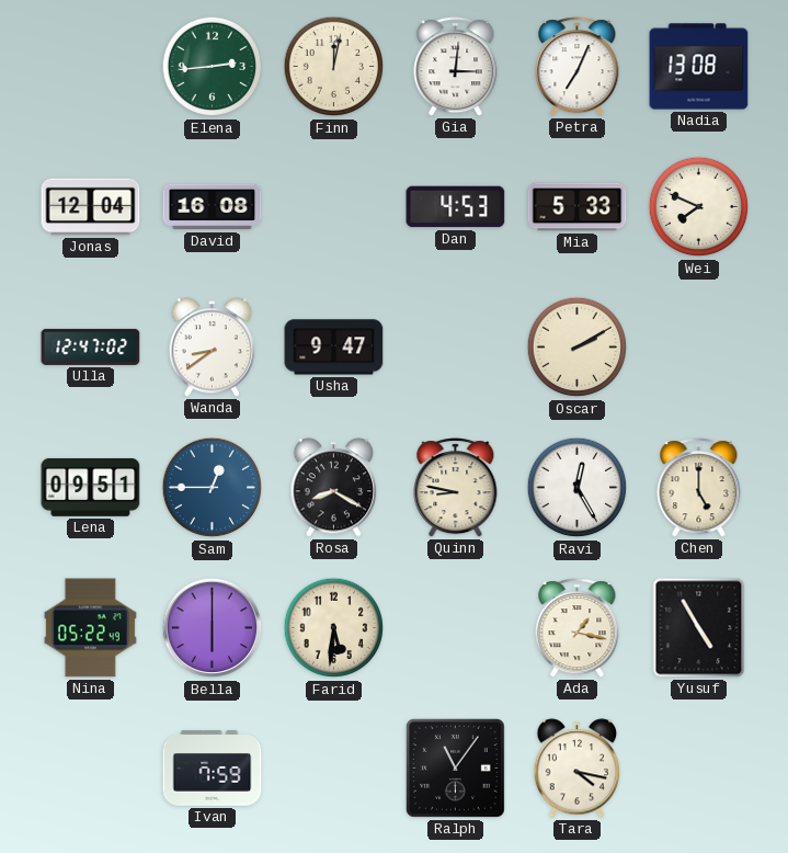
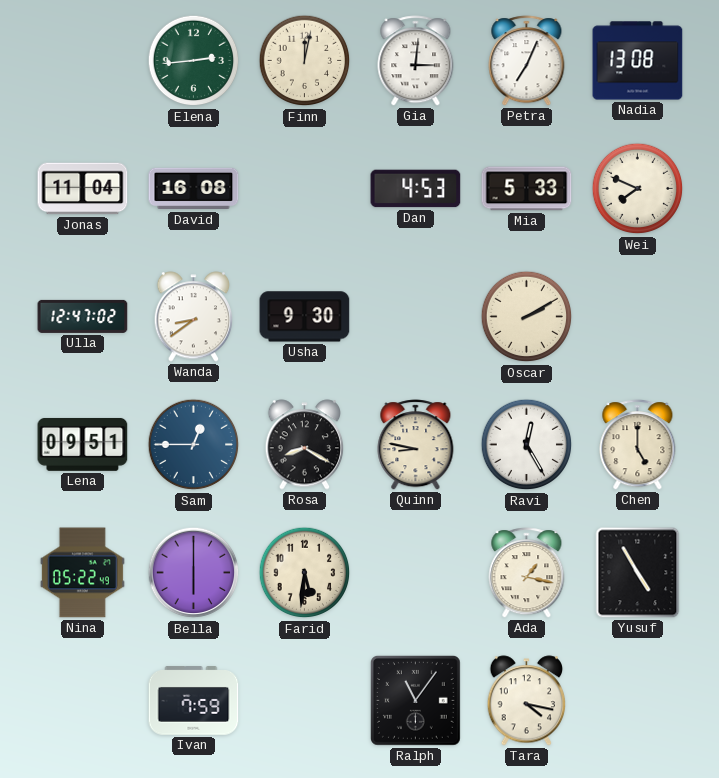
Jonas: 12:04 -> 11:04 (83, 189)
Usha: 9:47 -> 9:30 (305, 317)
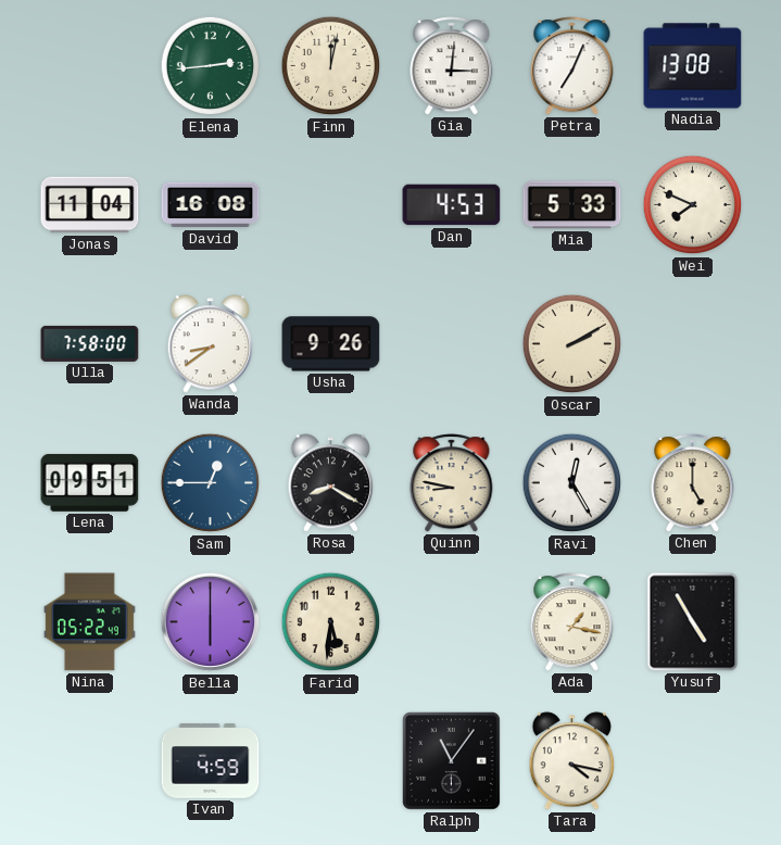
Ulla: 12:47 -> 7:58 (90, 343)
Usha: 9:30 -> 9:26 (331, 344)
Ivan: 7:59 -> 4:59 (211, 761)
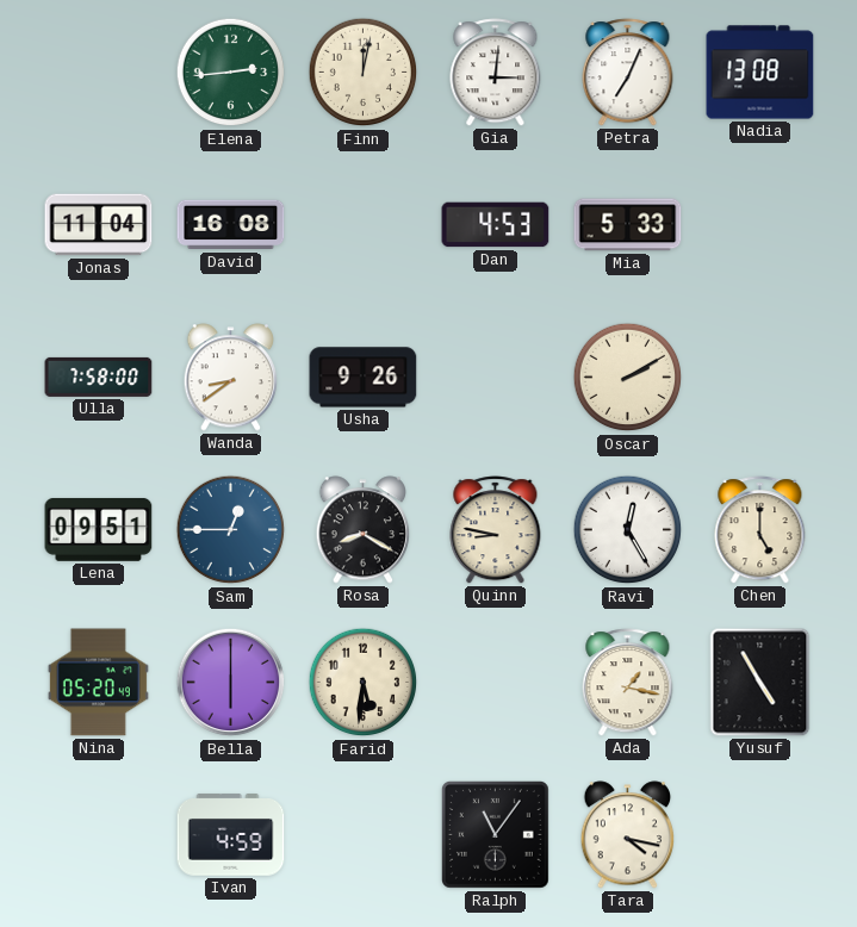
Wei: 7:49 -> none (693, 205)
Nina: 05:22 -> 05:20 (98, 683)
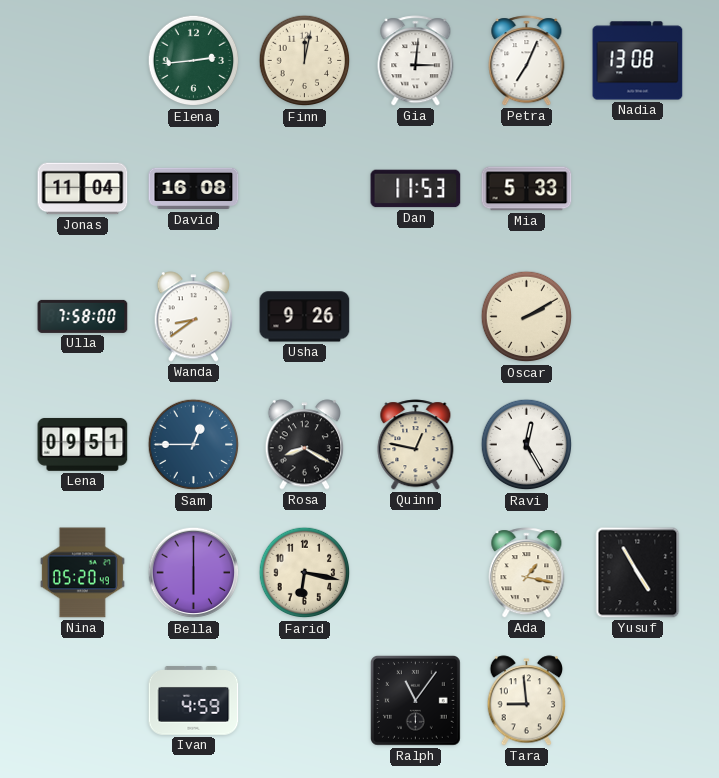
Dan: 4:53 -> 11:53 (416, 189)
Quinn: 8:47 -> 12:47 (416, 445)
Chen: 5:00 -> none (760, 530)
Farid: 5:31 -> 6:17 (305, 573)
Tara: 4:17 -> 8:59 (527, 701)
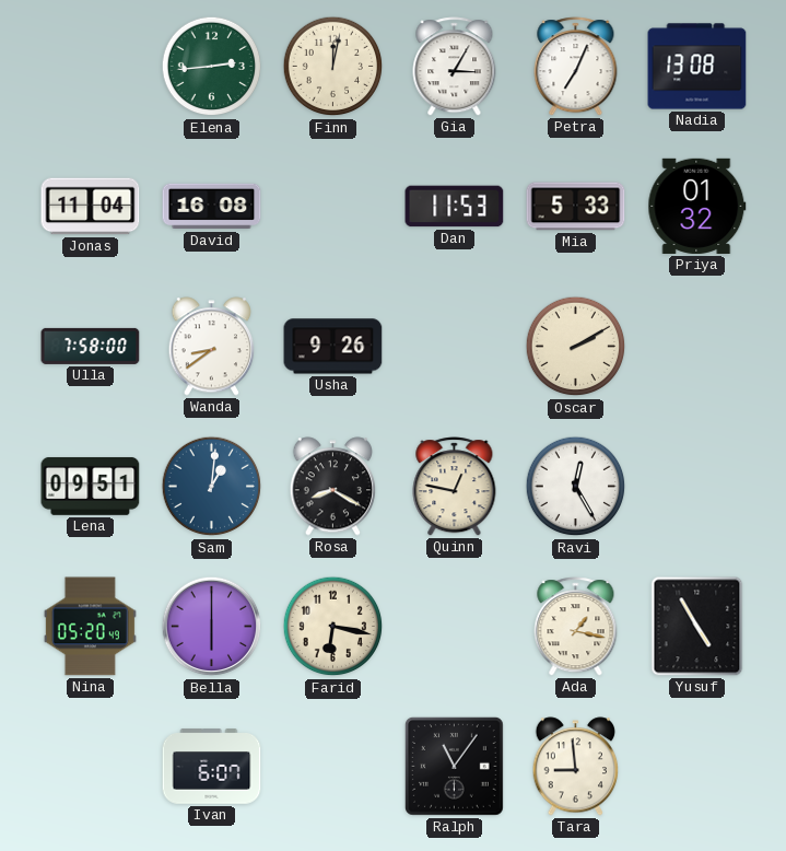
Gia: 3:01 -> 3:05 (455, 67)
Priya: none -> 01:32 (697, 206)
Sam: 12:45 -> 1:01 (212, 487)
Ivan: 4:59 -> 6:07 (212, 767)
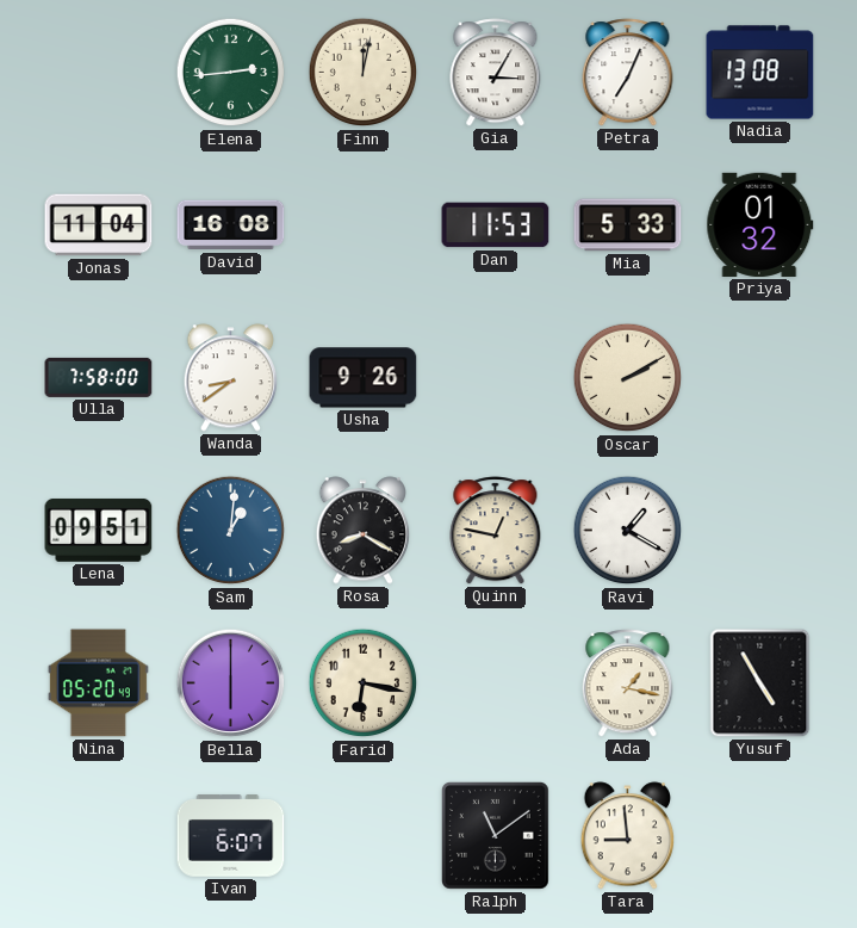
Ravi: 12:25 -> 1:20 (628, 531)
Ralph: 11:06 -> 11:09 (495, 835)
